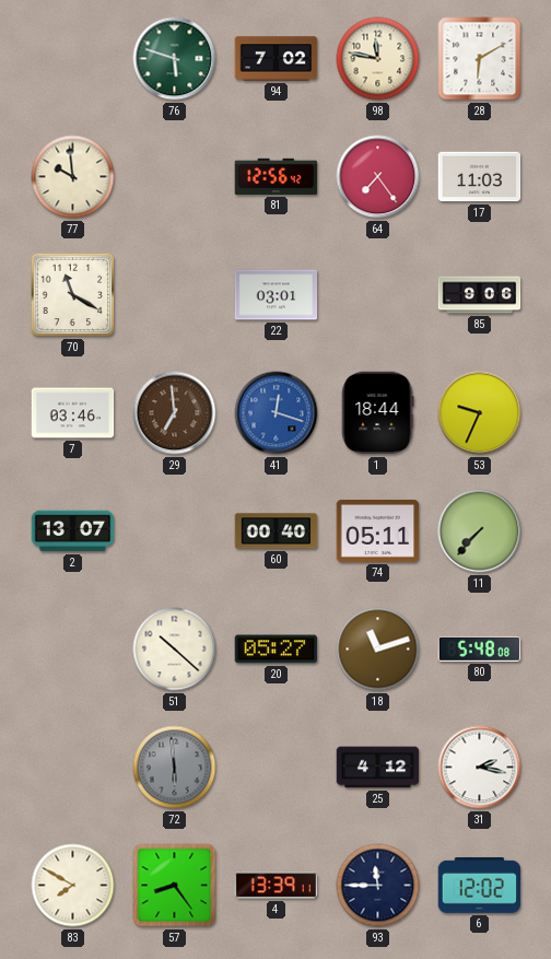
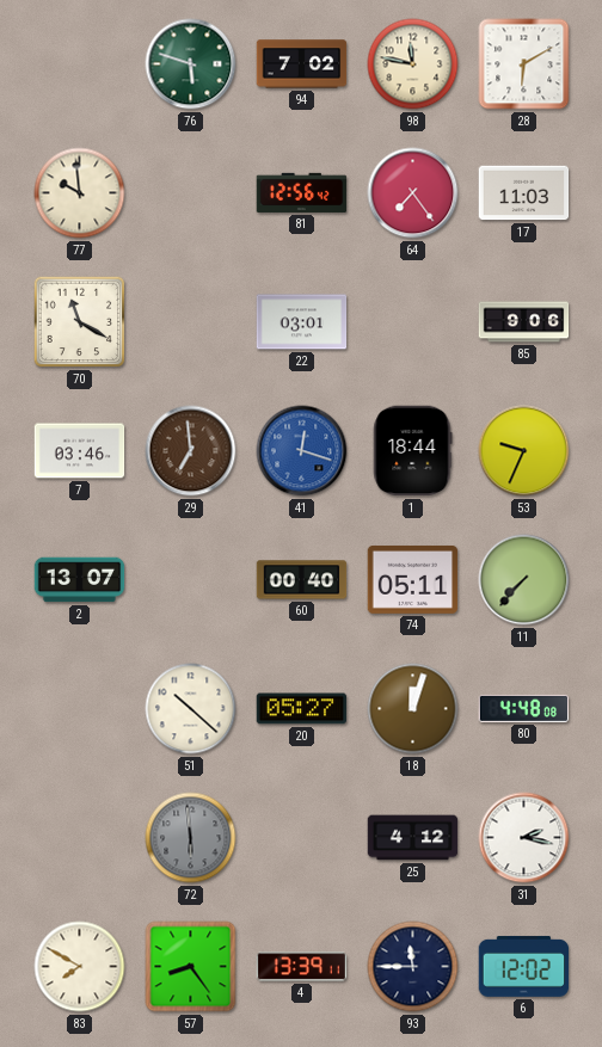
18: 11:12 -> 12:03 (413, 709)
80: 5:48 -> 4:48 (524, 708)
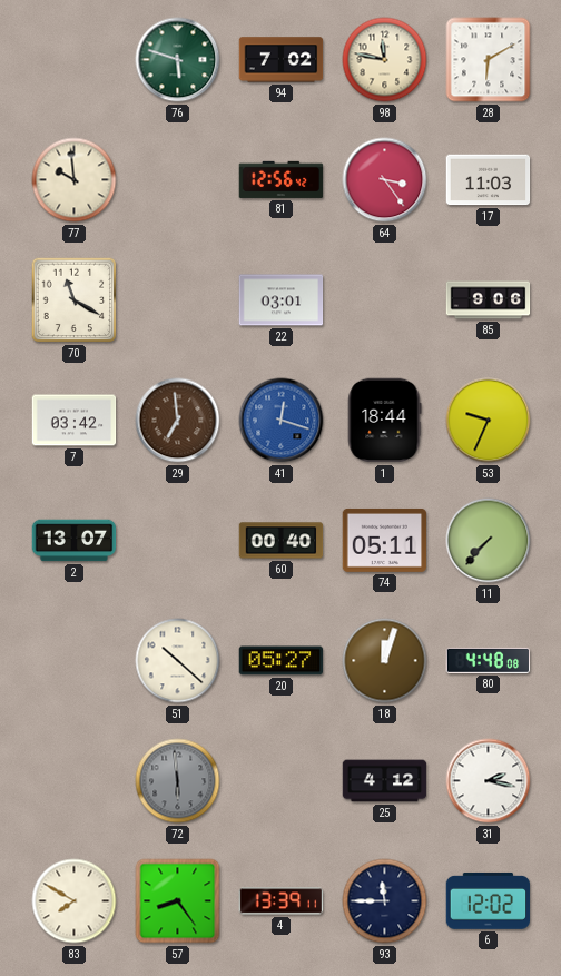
64: 7:24 -> 3:24 (385, 180)
7: 03:46 -> 03:42 (75, 421)
